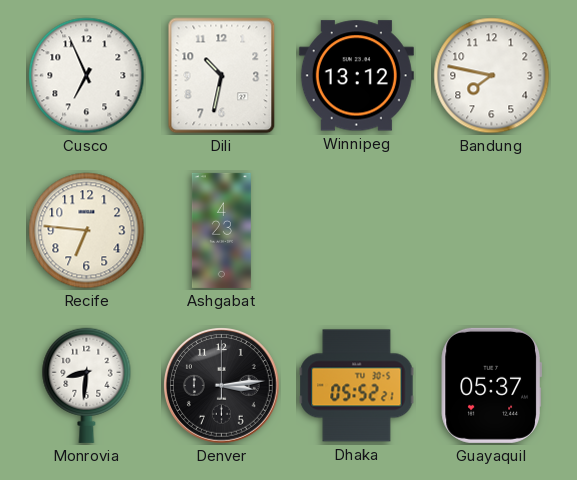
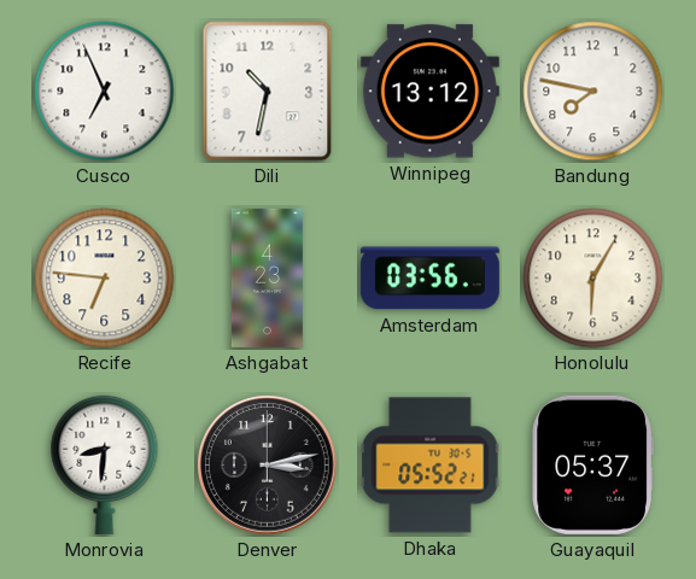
Amsterdam: none -> 03:56 (429, 279)
Honolulu: none -> 6:05 (593, 279)
Denver: 3:14 -> 3:13 (268, 466)
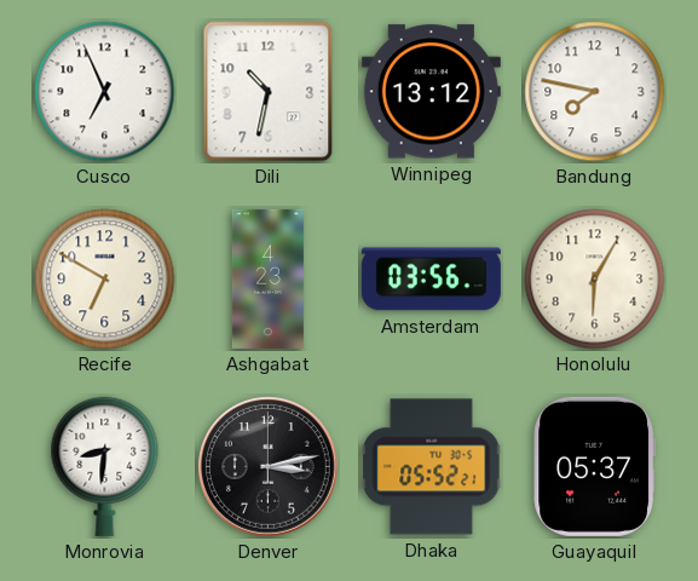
Recife: 6:46 -> 6:50 (105, 280)
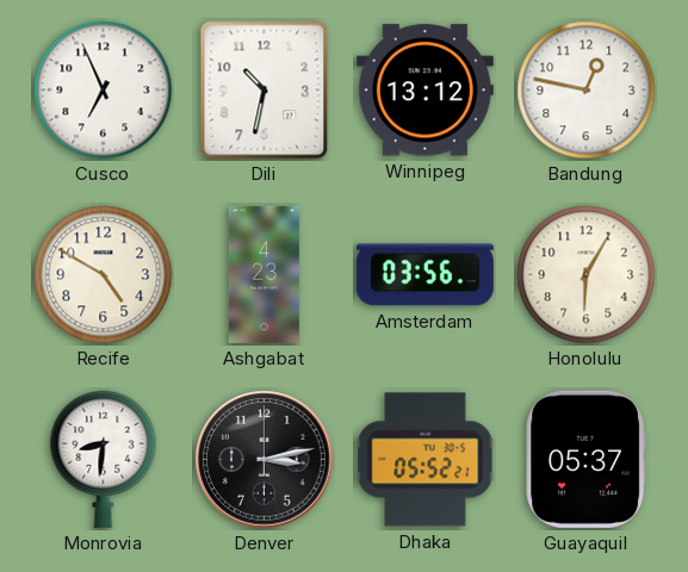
Bandung: 7:47 -> 12:47 (587, 91)
Recife: 6:50 -> 4:50 (104, 275)
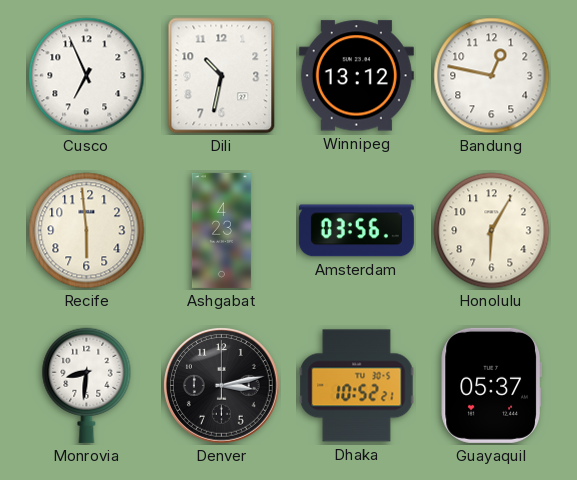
Recife: 4:50 -> 5:59 (87, 231)
Dhaka: 05:52 -> 10:52 (357, 386)
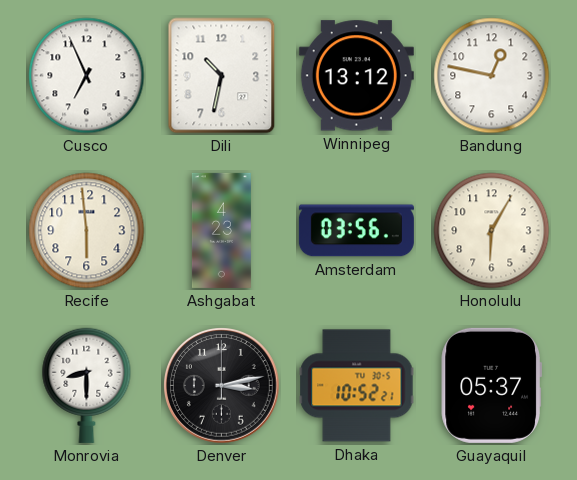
Monrovia: 8:31 -> 8:30 (87, 385)
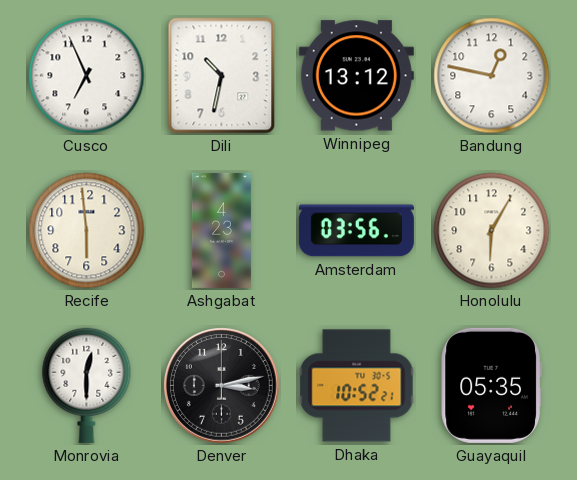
Monrovia: 8:30 -> 12:30 (87, 385)
Guayaquil: 05:37 -> 05:35 (491, 385)
